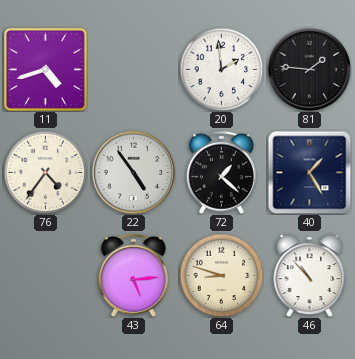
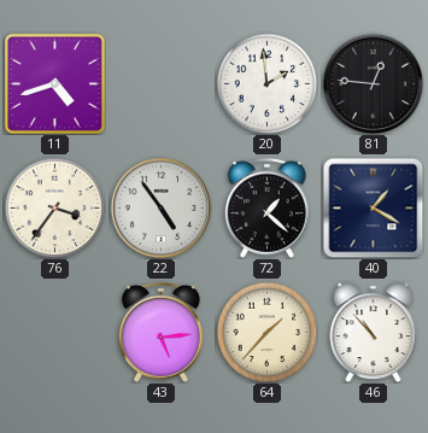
81: 1:46 -> 12:46 (373, 83)
76: 4:36 -> 3:36 (54, 207)
40: 1:25 -> 1:20 (373, 207)
64: 8:48 -> 1:37 (266, 332)
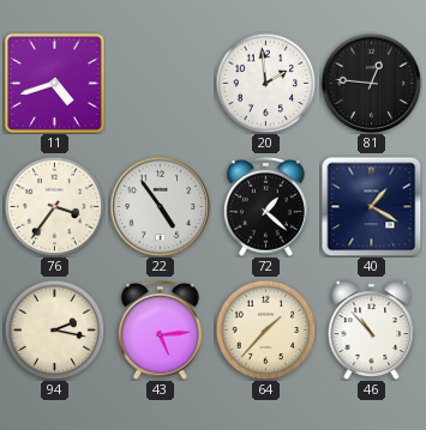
94: none -> 2:17 (54, 329)
